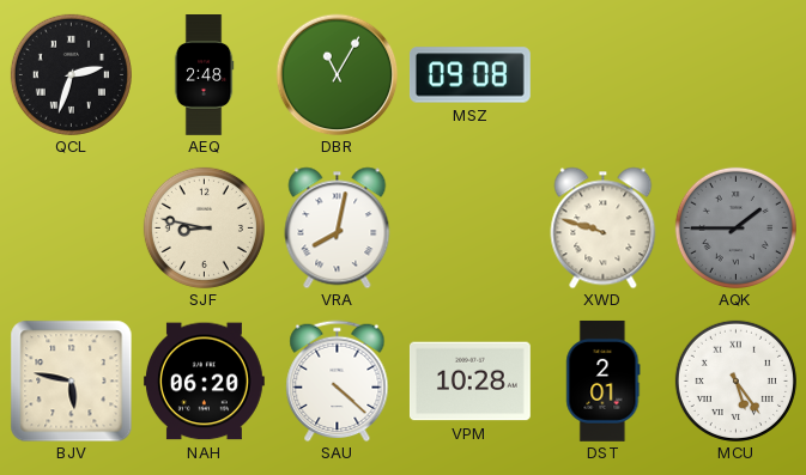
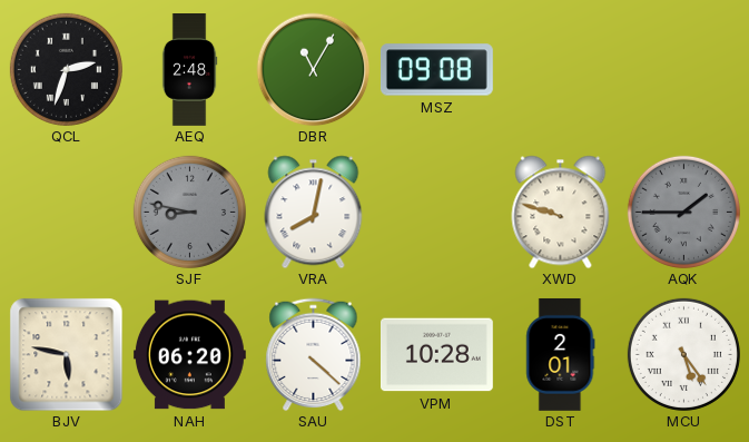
SJF dial: cream -> grey (189, 212)
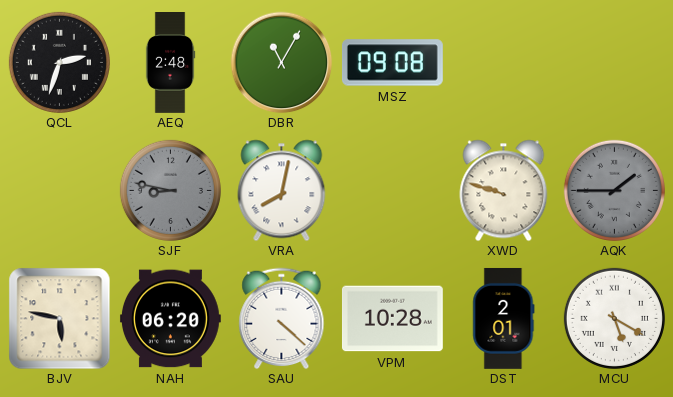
MCU: 5:24 -> 5:20 (614, 318)
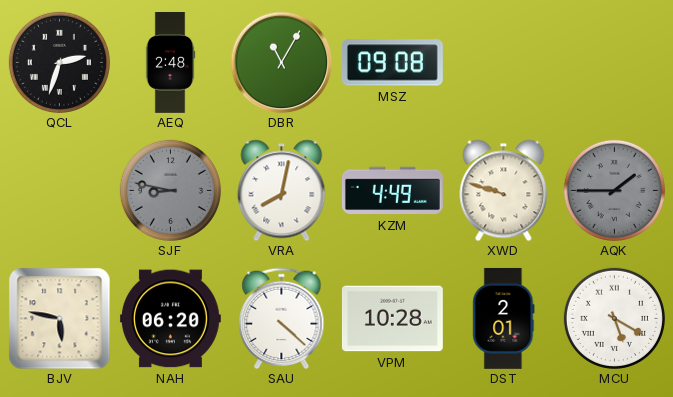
KZM: none -> 4:49 (392, 191)
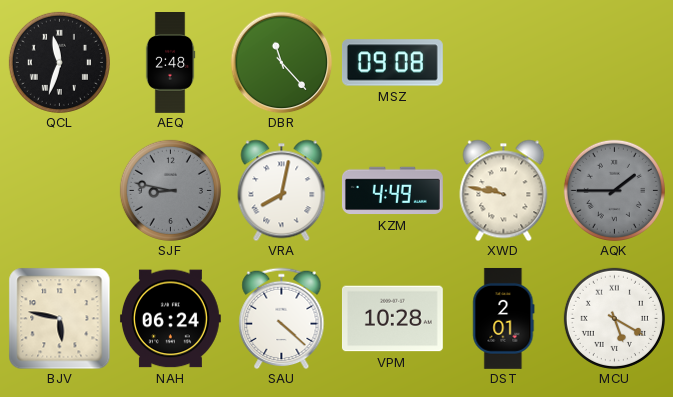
QCL: 2:33 -> 11:33 (59, 62)
DBR: 11:05 -> 11:23 (281, 62)
XWD: 9:48 -> 9:47 (504, 190)
NAH: 06:20 -> 06:24 (170, 319)
